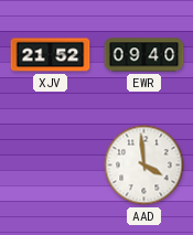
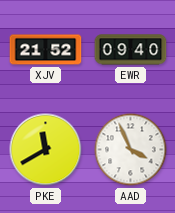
PKE: none -> 11:40 (46, 150)
AAD: 3:59 -> 3:56 (131, 150)
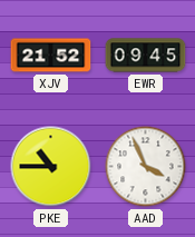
EWR: 09:40 -> 09:45 (146, 56)
PKE: 11:40 -> 10:45 (51, 167)
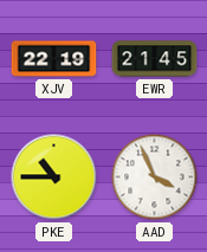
XJV: 21:52 -> 22:19 (54, 59)
EWR: 09:45 -> 21:45 (155, 59)
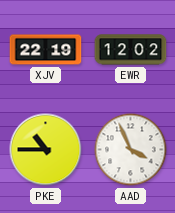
EWR: 21:45 -> 12:02 (131, 50)
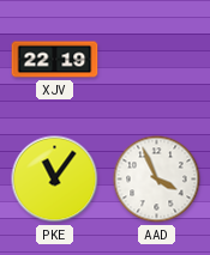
EWR: 12:02 -> none (131, 50)
PKE: 10:45 -> 11:06 (55, 180)
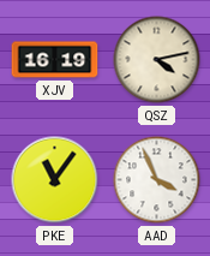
XJV: 22:19 -> 16:19 (55, 60)
QSZ: none -> 4:13 (157, 60)
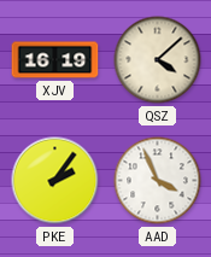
QSZ: 4:13 -> 4:08 (158, 60)
PKE: 11:06 -> 2:06 (55, 181)
